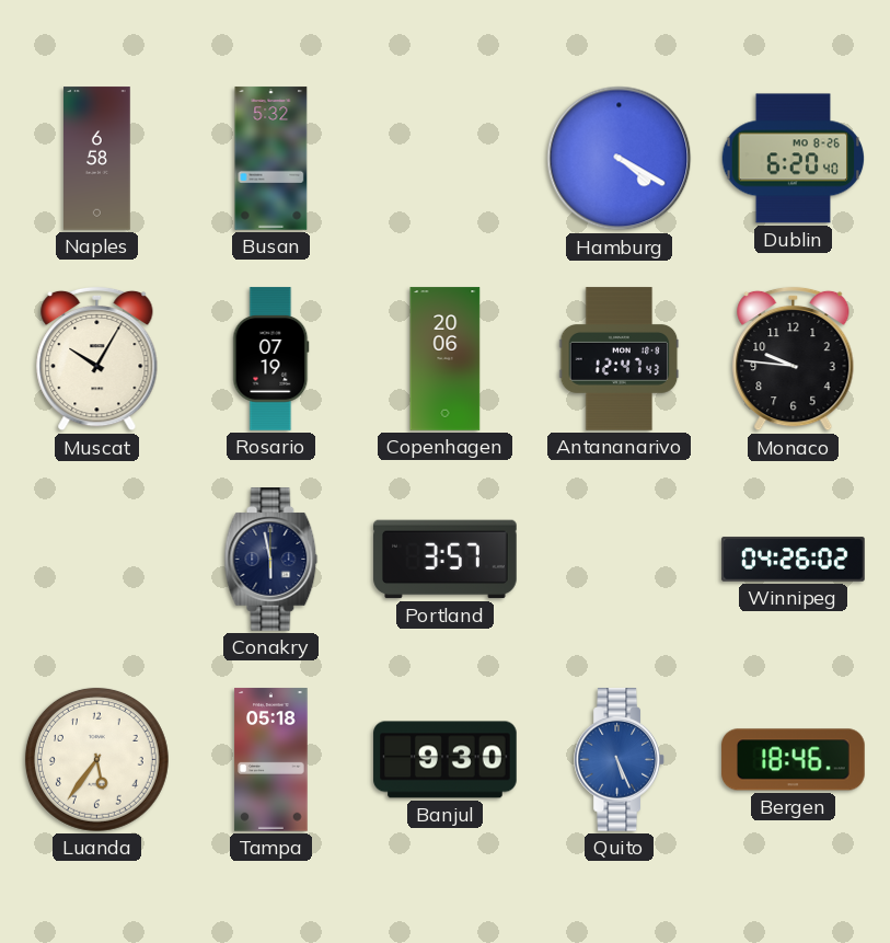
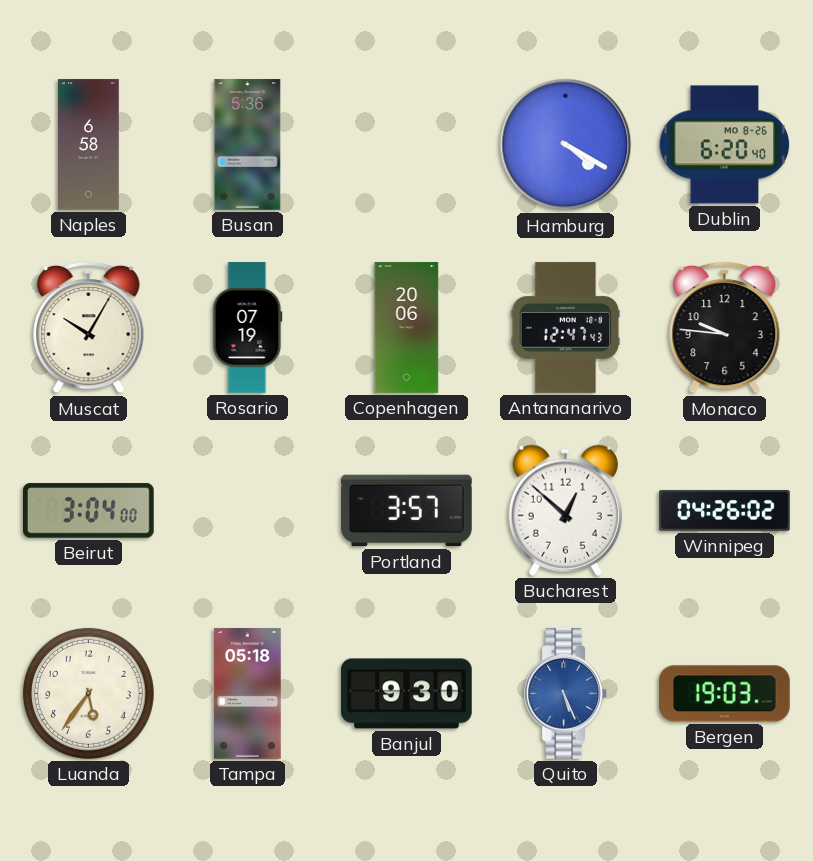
Busan: 5:32 -> 5:36 (248, 145)
Beirut: none -> 3:04 (89, 511)
Conakry: 5:58 -> none (271, 560)
Bucharest: none -> 12:52 (565, 510)
Bergen: 18:46 -> 19:03 (725, 694)
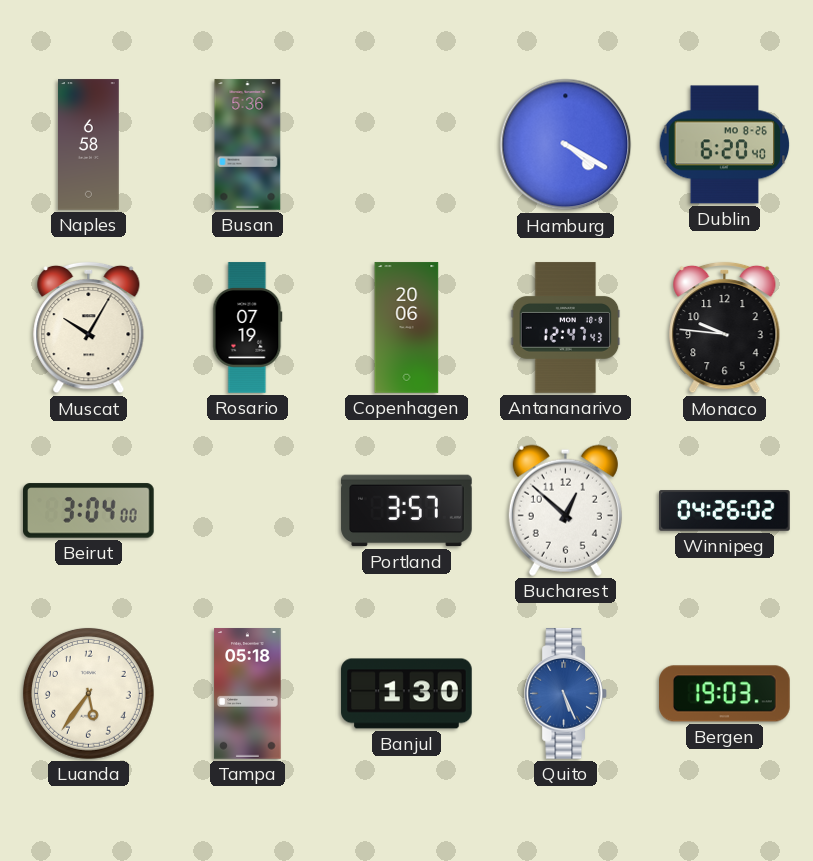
Banjul: 9:30 -> 1:30 (407, 694)
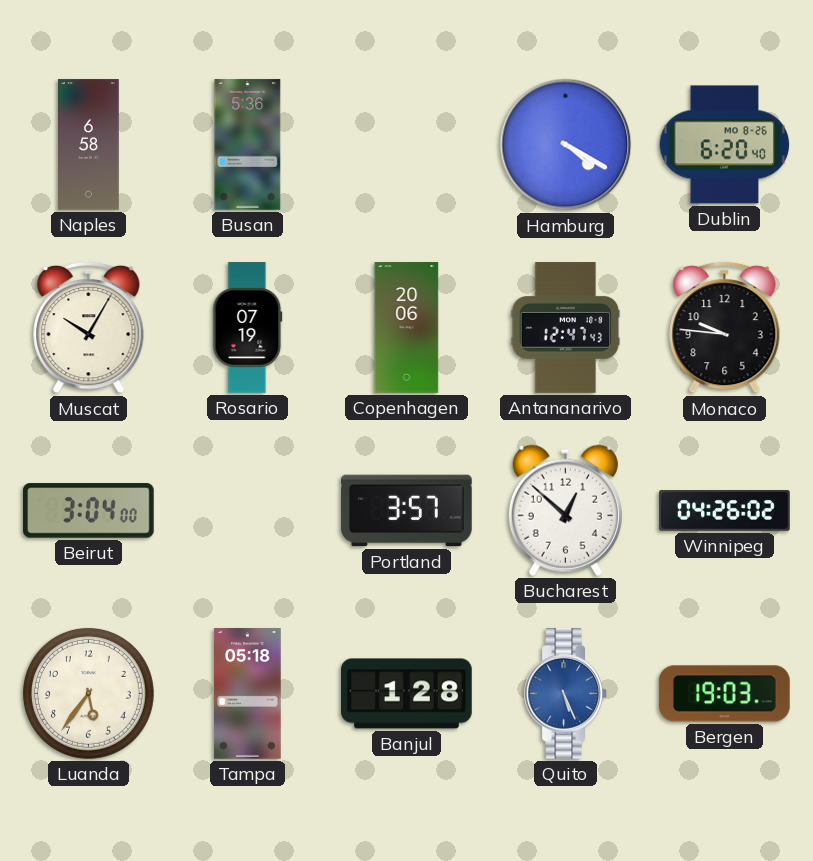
Banjul: 1:30 -> 1:28 (407, 694)
